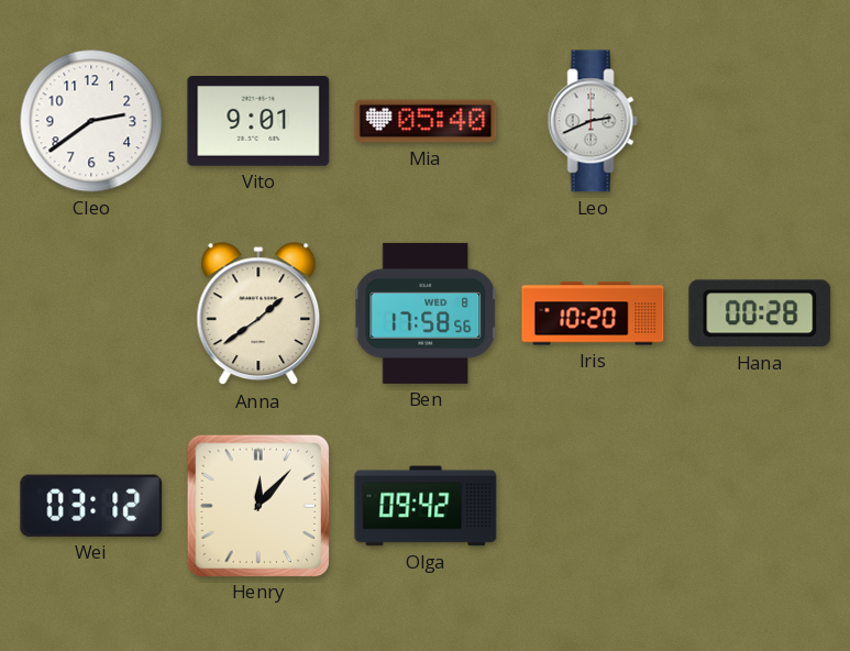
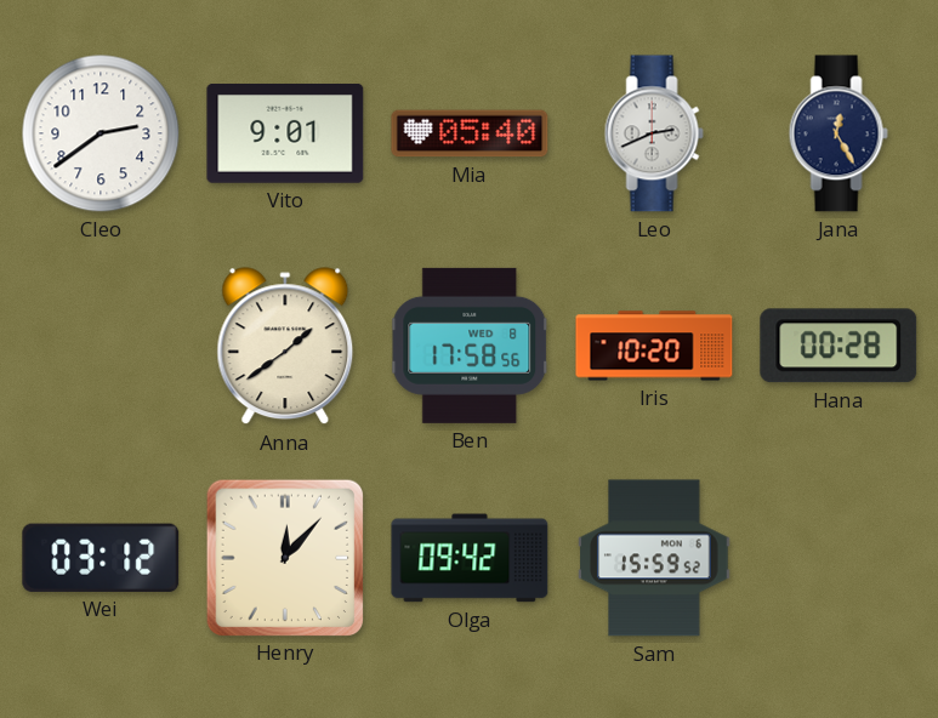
Jana: none -> 12:25 (838, 133)
Sam: none -> 15:59 (654, 558)
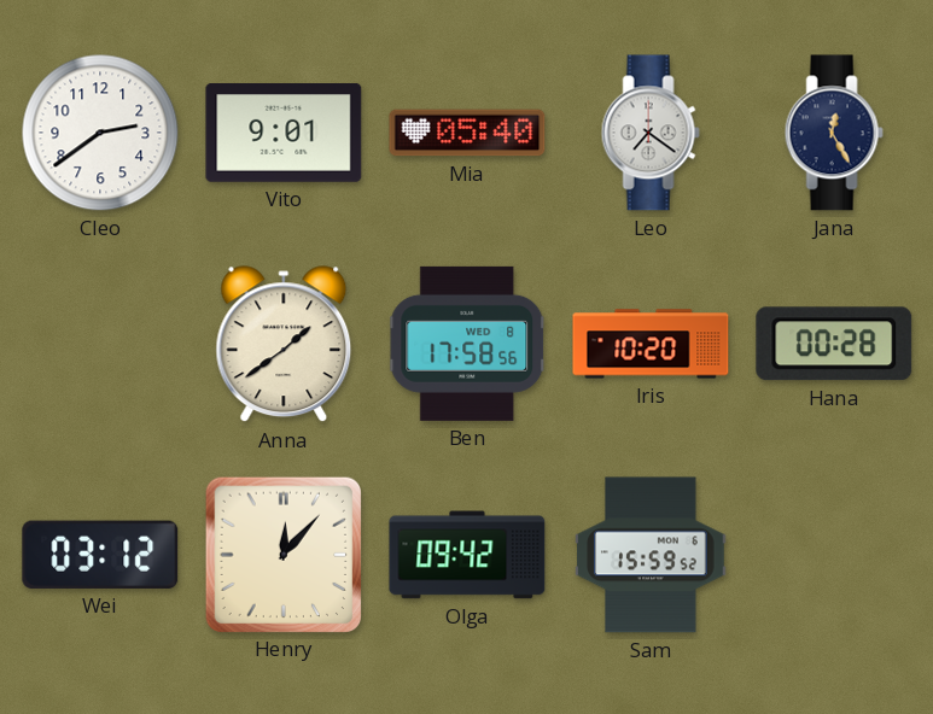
Leo: 2:41 -> 7:21 (651, 133)
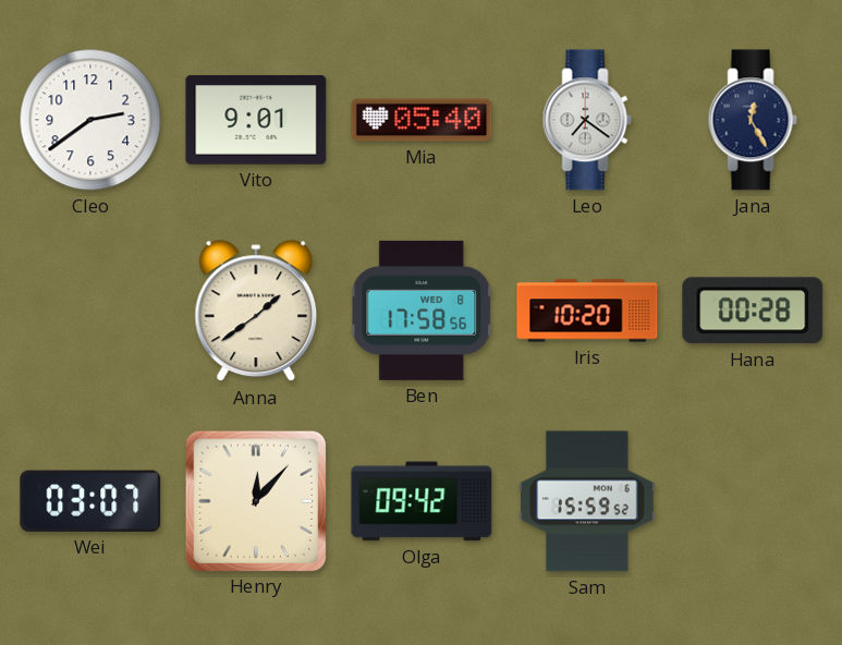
Wei: 03:12 -> 03:07 (90, 501)
